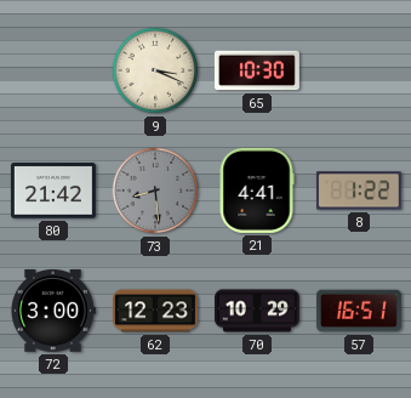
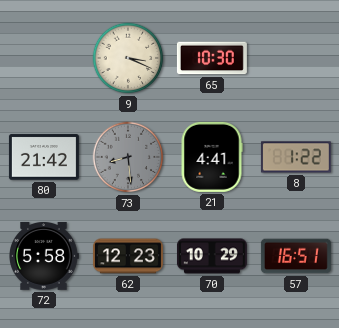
72: 3:00 -> 5:58 (44, 256)
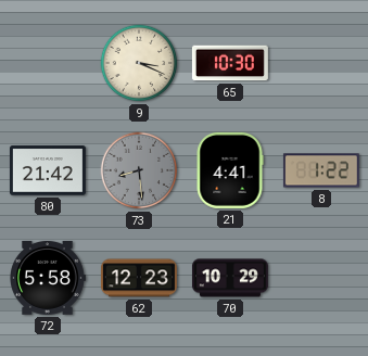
57: 16:51 -> none (296, 256)
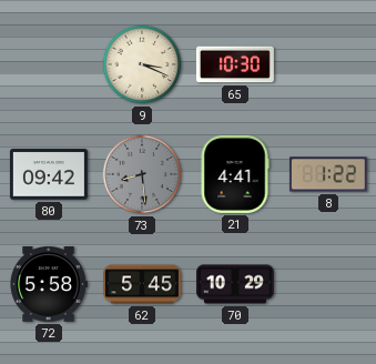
80: 21:42 -> 09:42 (49, 174)
62: 12:23 -> 5:45 (142, 284)
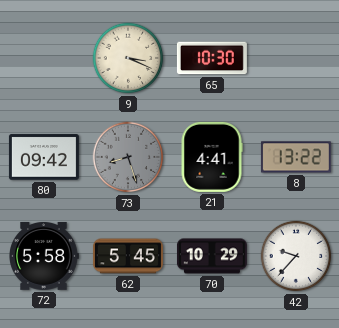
73: 8:29 -> 8:27 (128, 157)
8: 1:22 -> 13:22 (296, 157)
42: none -> 9:37 (296, 256)
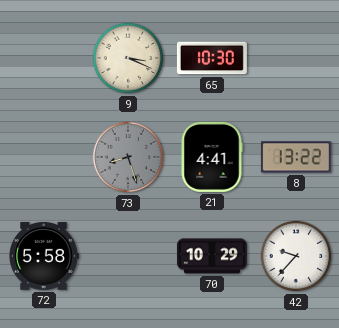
80: 09:42 -> none (44, 157)
62: 5:45 -> none (128, 256)
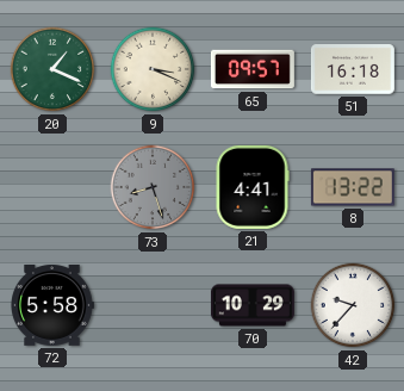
20: none -> 1:19 (52, 69)
65: 10:30 -> 09:57 (253, 69)
51: none -> 16:18 (353, 70)
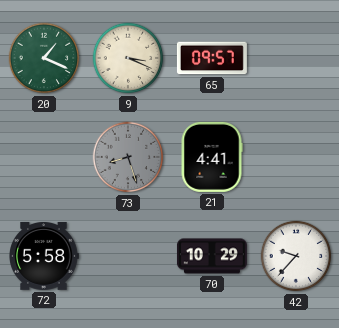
51: 16:18 -> none (353, 70)
8: 13:22 -> none (353, 187)
